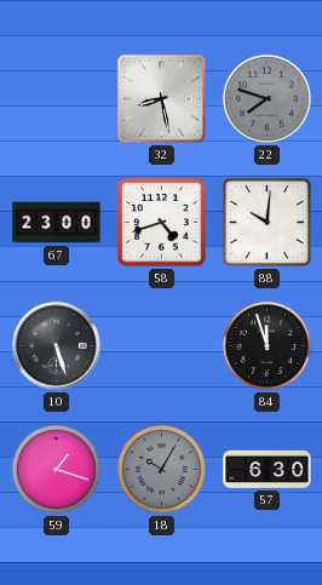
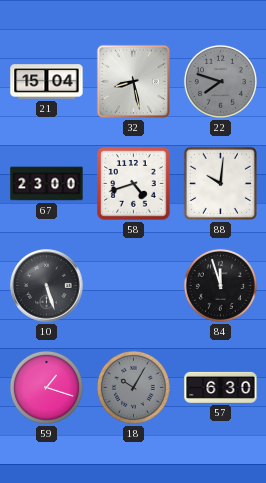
21: none -> 15:04 (47, 82)
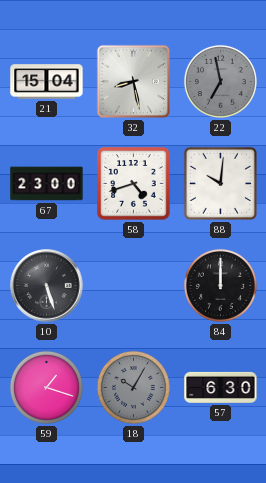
22: 7:48 -> 6:58 (220, 81)
84: 11:57 -> 12:00 (220, 285)
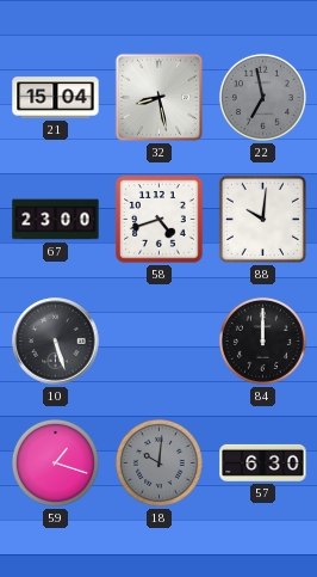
18: 10:05 -> 10:01 (158, 462)
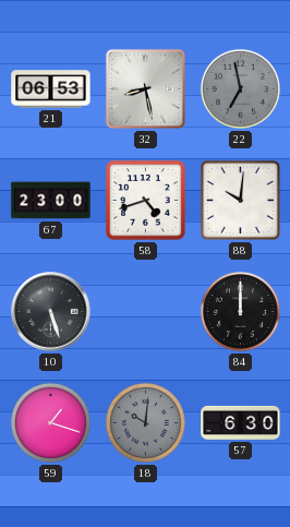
21: 15:04 -> 06:53 (51, 89)
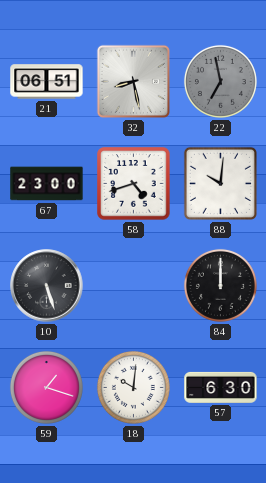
21: 06:53 -> 06:51 (47, 82)
18 dial: grey -> white (133, 387)
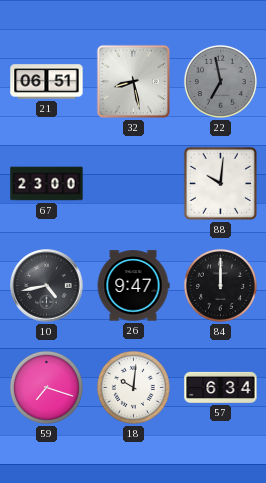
58: 4:42 -> none (134, 184)
10: 5:27 -> 4:43 (47, 286)
26: none -> 9:47 (133, 286)
59: 1:18 -> 7:18 (46, 387)
57: 6:30 -> 6:34 (221, 387)
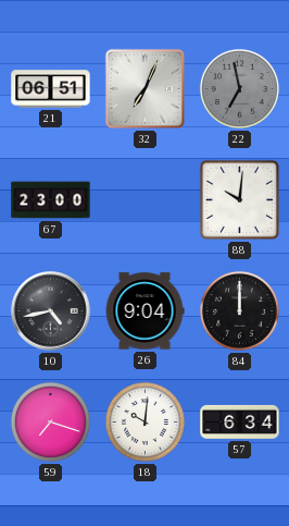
32: 8:28 -> 7:04 (144, 88)
26: 9:47 -> 9:04 (144, 311)
